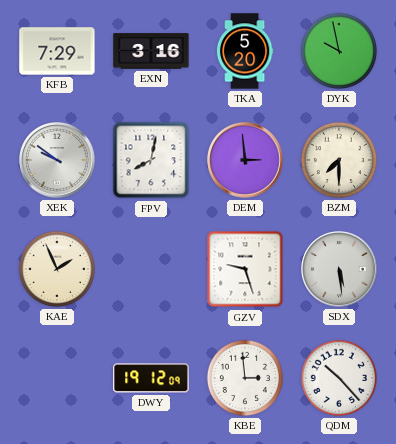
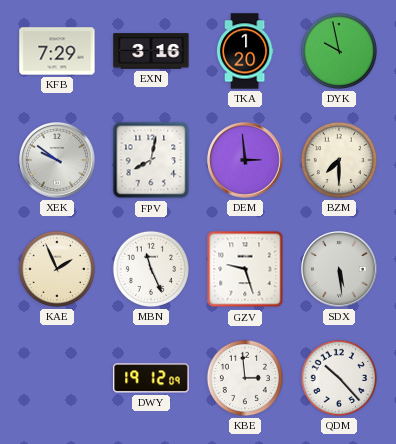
TKA: 5:20 -> 1:20 (245, 51)
MBN: none -> 11:26 (151, 269)
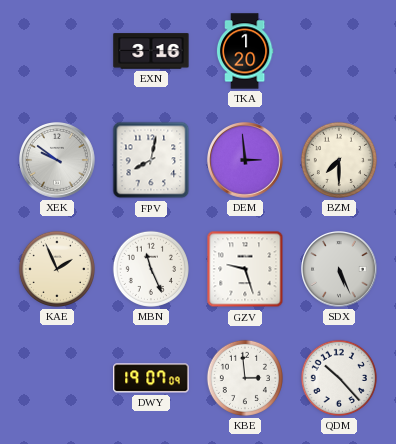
KFB: 7:29 -> none (57, 51)
DYK: 9:58 -> none (339, 51)
SDX: 5:29 -> 5:26 (340, 270)
DWY: 19:12 -> 19:07 (151, 378)
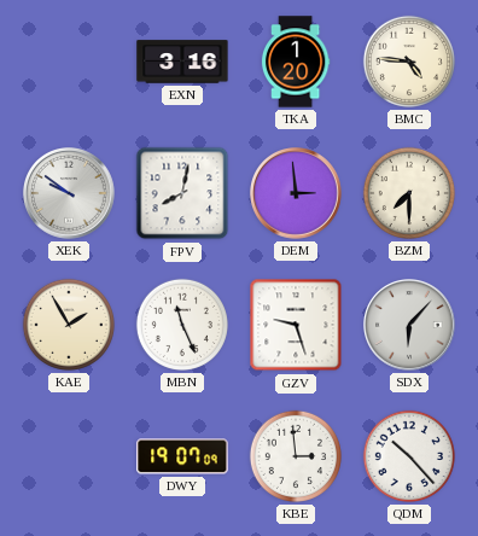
BMC: none -> 4:46 (409, 62)
KAE: 1:56 -> 1:55 (69, 325)
SDX: 5:26 -> 6:07 (410, 326)
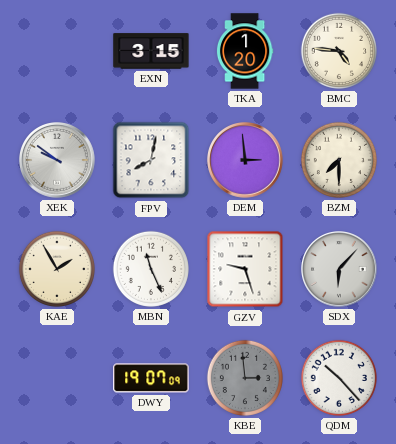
EXN: 3:16 -> 3:15 (151, 51)
KBE dial: white -> grey (245, 378)
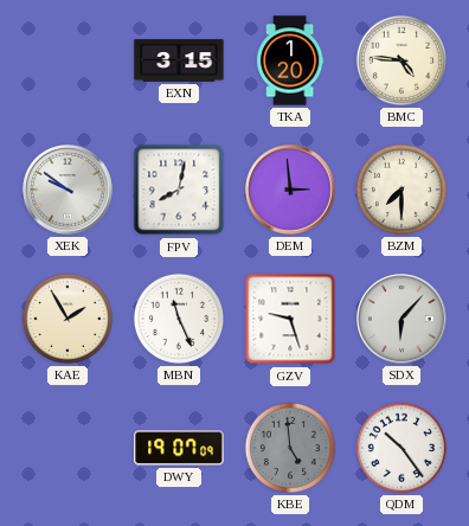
KBE: 2:59 -> 4:59 (290, 448)
QDM: 10:23 -> 10:24 (401, 448)
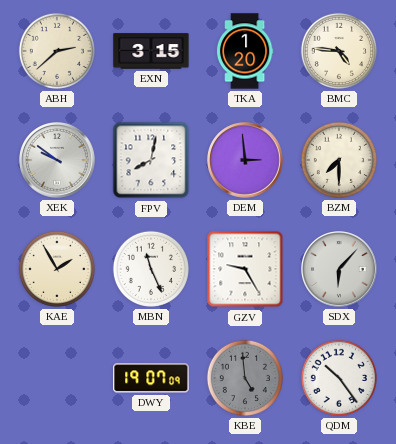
ABH: none -> 2:38 (57, 51)
GZV: 9:27 -> 9:25 (245, 269)
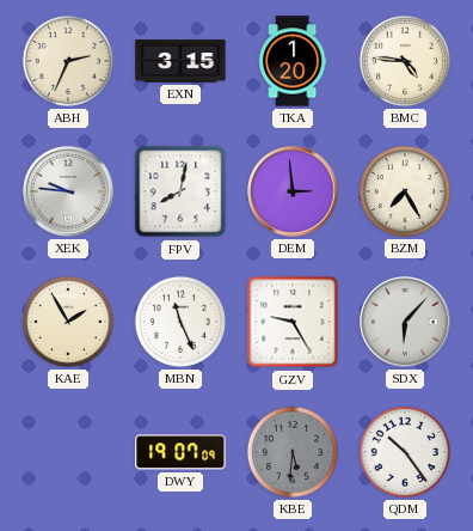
ABH: 2:38 -> 2:34 (68, 61)
XEK: 9:51 -> 9:46 (69, 193)
BZM: 7:30 -> 7:25 (405, 191)
KBE: 4:59 -> 5:31 (293, 452)
